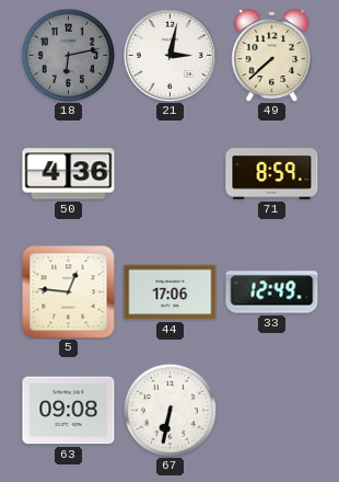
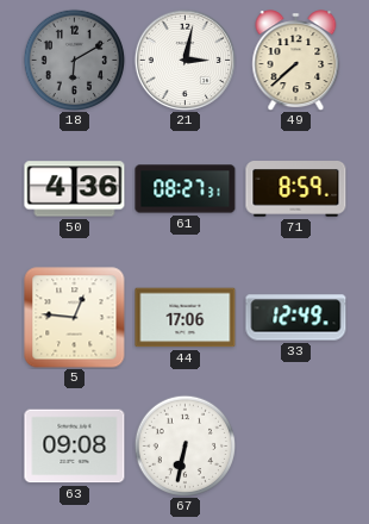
18: 6:13 -> 6:10 (74, 60)
61: none -> 08:27 (186, 189)
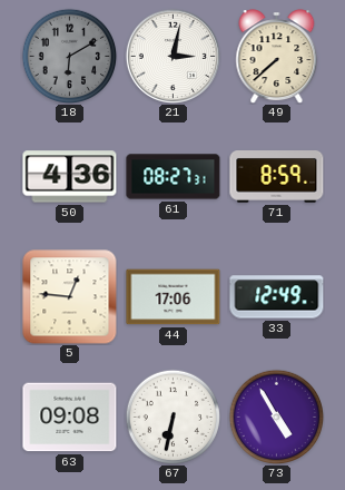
73: none -> 4:55 (276, 416)
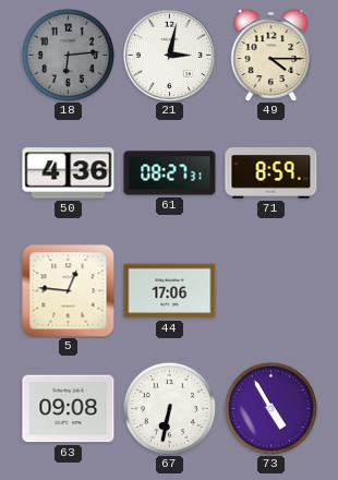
18: 6:10 -> 6:14 (68, 55)
49: 7:38 -> 4:15 (271, 56)
33: 12:49 -> none (277, 297)
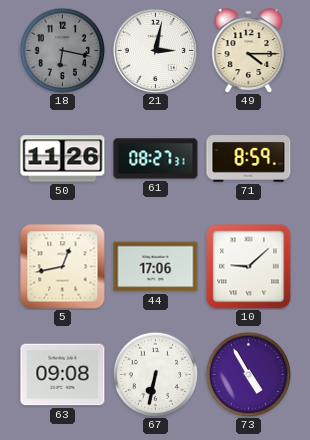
18: 6:14 -> 6:17 (62, 50)
50: 4:36 -> 11:26 (63, 159)
5: 12:46 -> 12:43 (63, 267)
10: none -> 9:08 (249, 267)
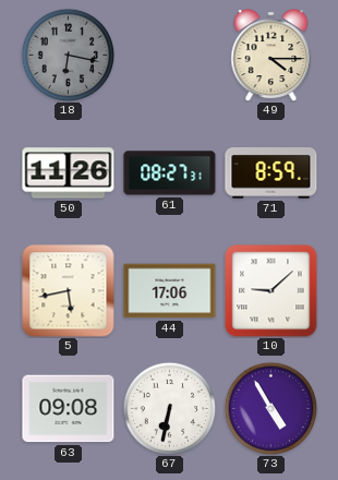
21: 3:02 -> none (155, 50)
5: 12:43 -> 5:43 (69, 291)
